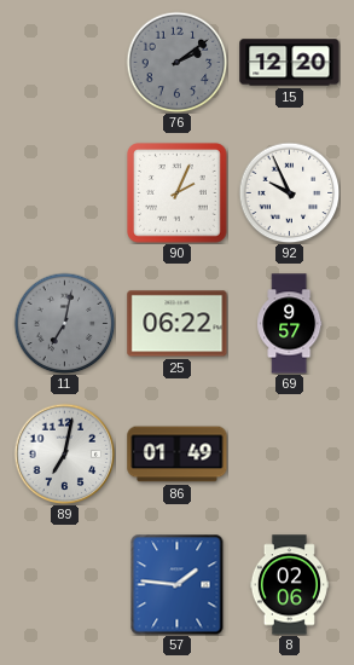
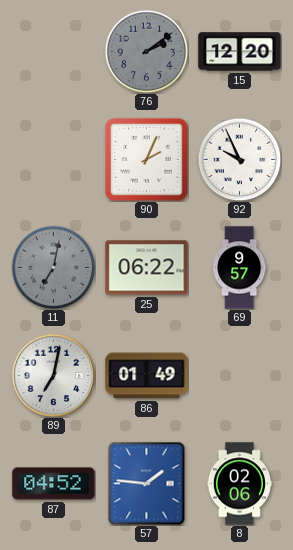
87: none -> 04:52 (54, 484)
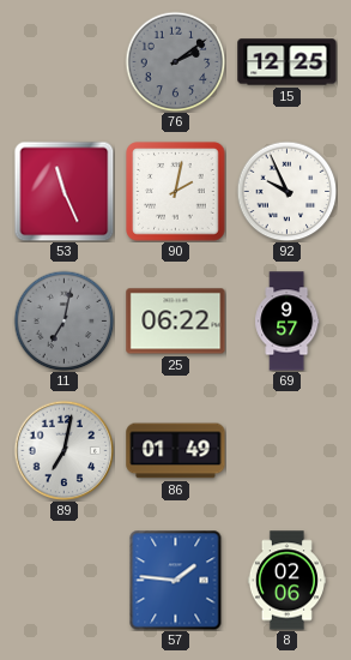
15: 12:20 -> 12:25 (288, 62)
53: none -> 11:26 (63, 191)
90: 2:04 -> 2:02 (176, 192)
87: 04:52 -> none (54, 484)
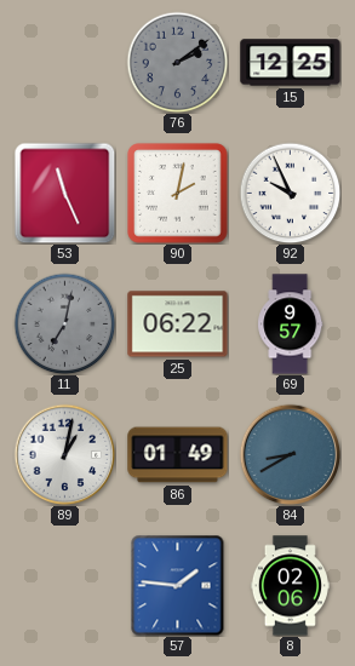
89: 7:02 -> 1:02 (64, 454)
84: none -> 8:40 (290, 454)
